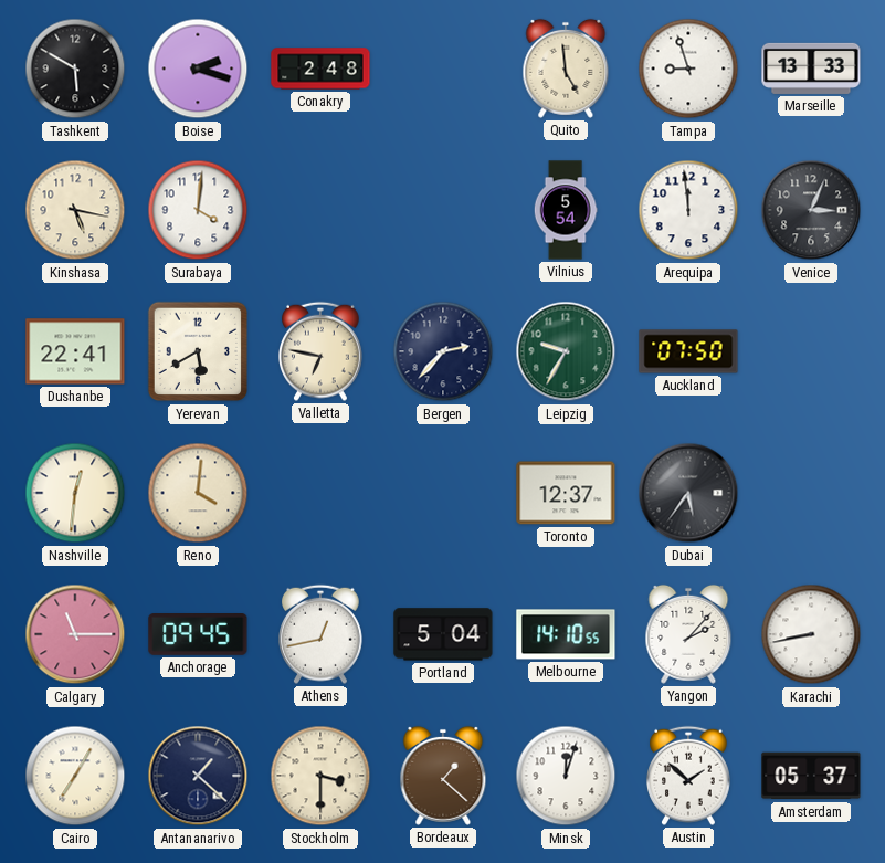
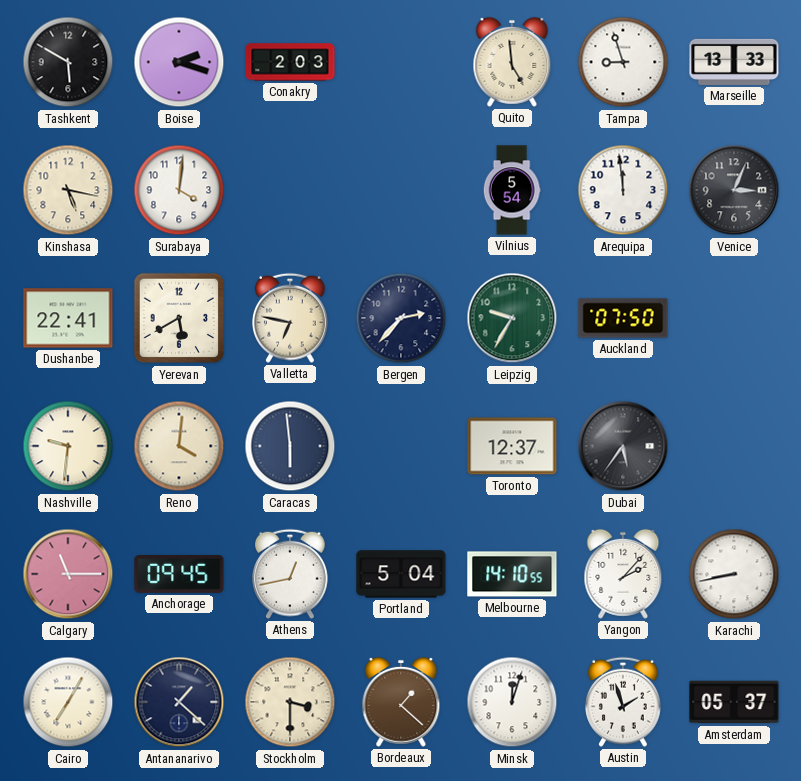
Conakry: 2:48 -> 2:03 (290, 62)
Nashville: 12:31 -> 9:31 (68, 446)
Caracas: none -> 5:59 (290, 446)
Austin: 1:52 -> 1:57 (624, 702)
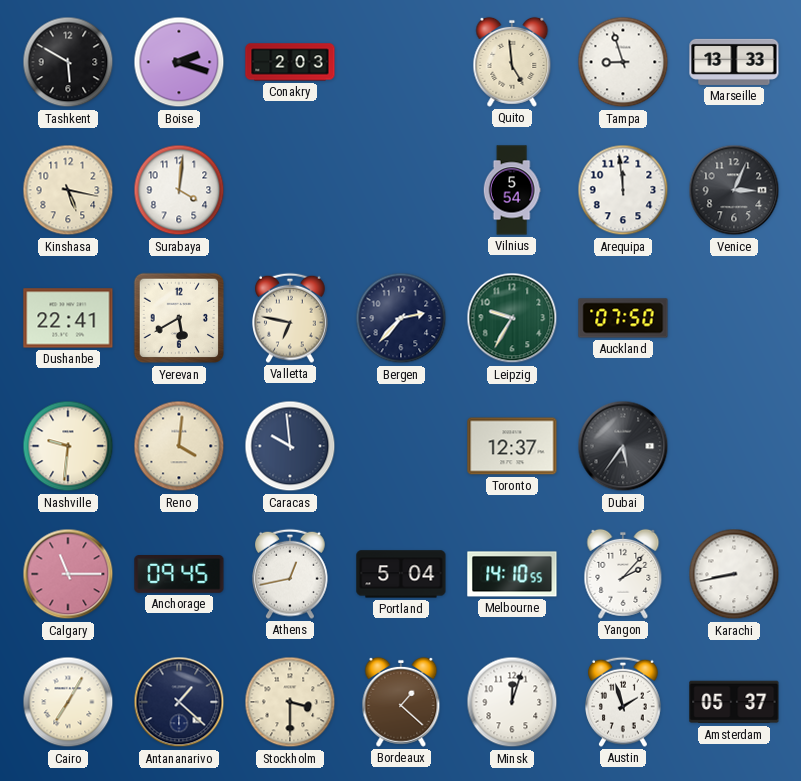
Caracas: 5:59 -> 9:59 (290, 446)
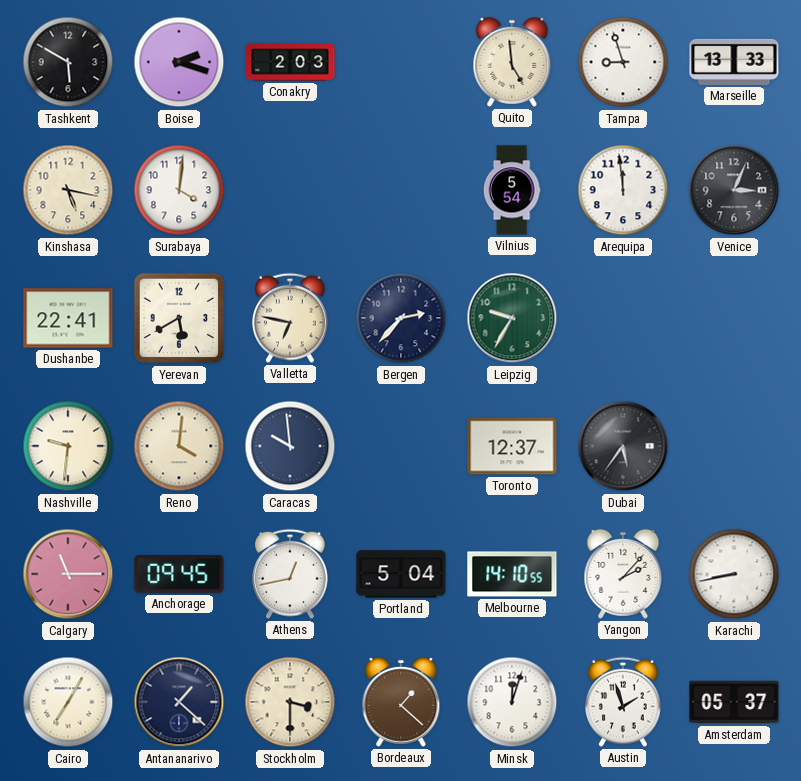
Auckland: 07:50 -> none (623, 318)
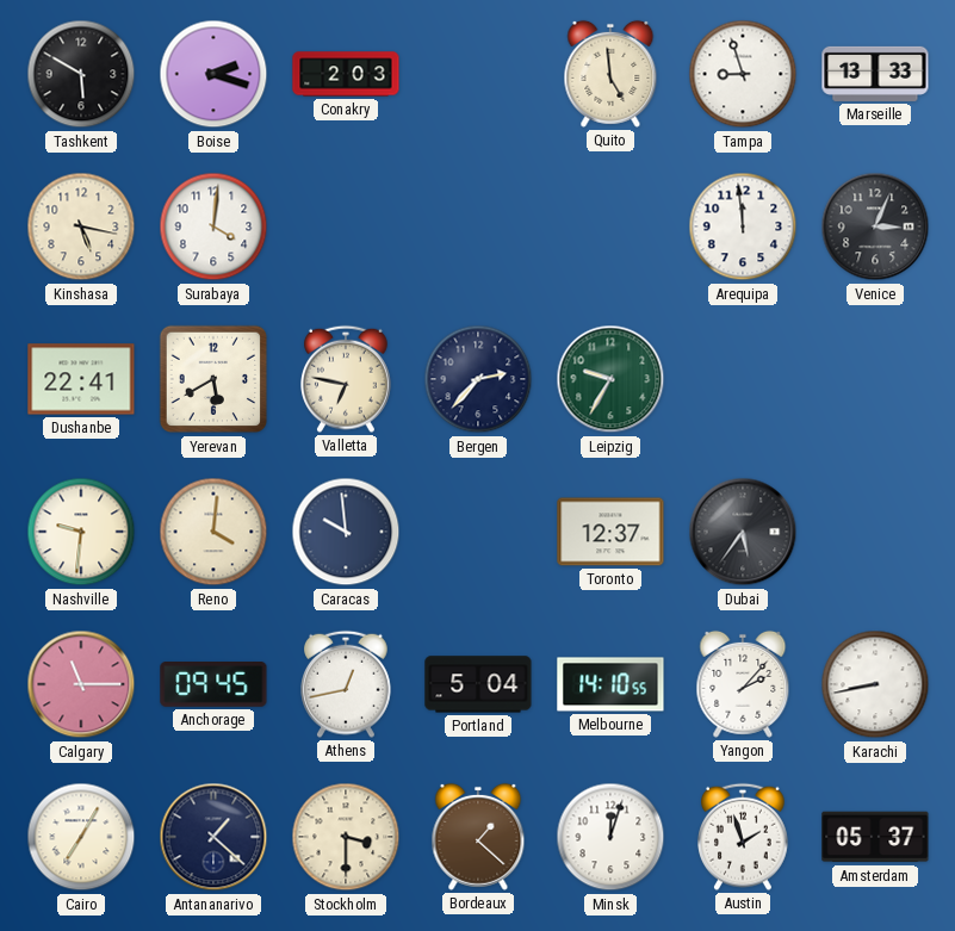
Vilnius: 5:54 -> none (512, 190)
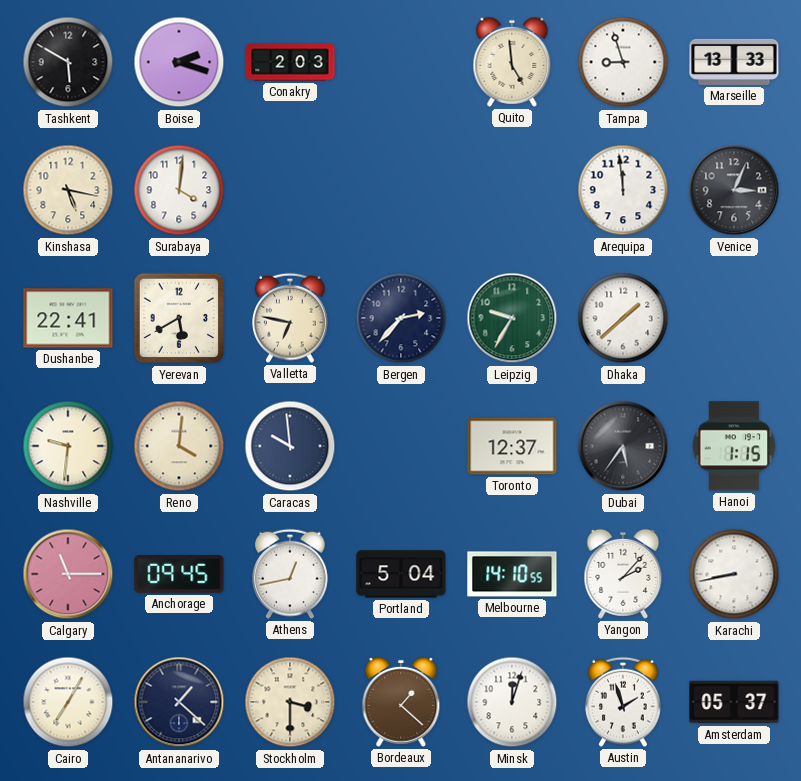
Dhaka: none -> 1:38 (623, 318)
Hanoi: none -> 1:15 (734, 446)
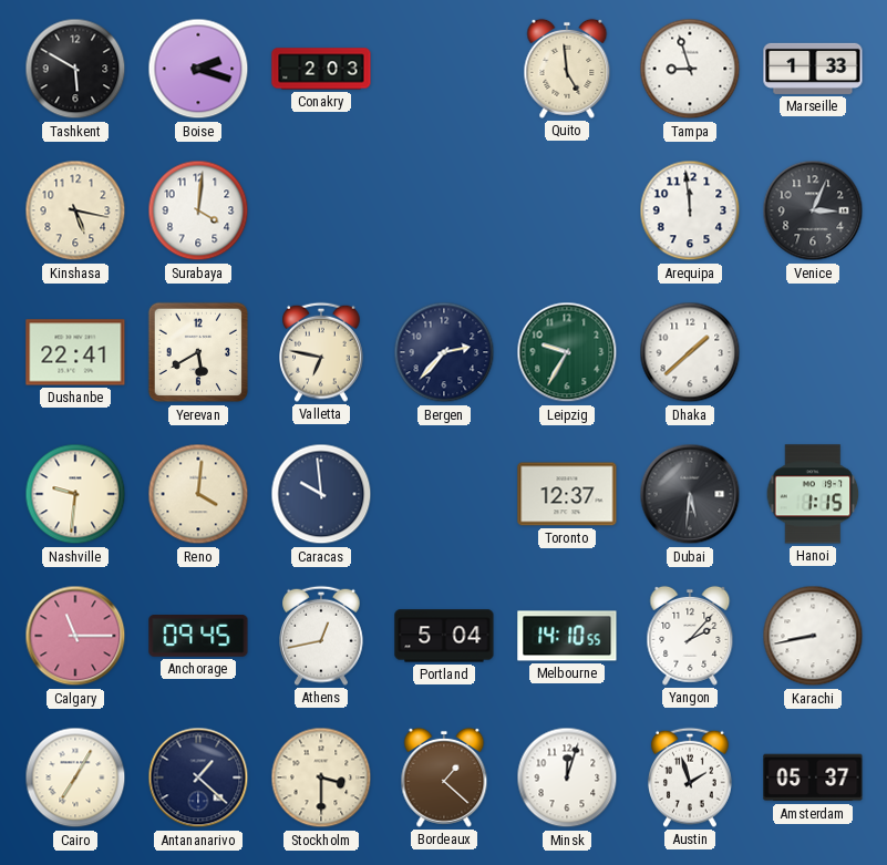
Marseille: 13:33 -> 1:33 (813, 69)
Dubai: 5:36 -> 5:31 (690, 494)
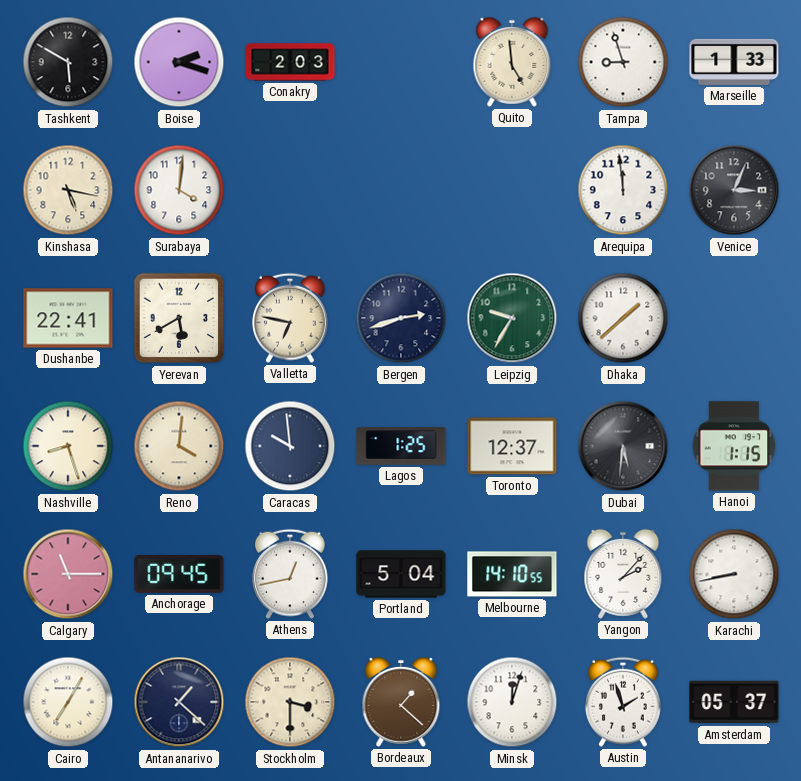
Bergen: 2:37 -> 2:42 (401, 318)
Nashville: 9:31 -> 8:27 (68, 446)
Lagos: none -> 1:25 (401, 446)
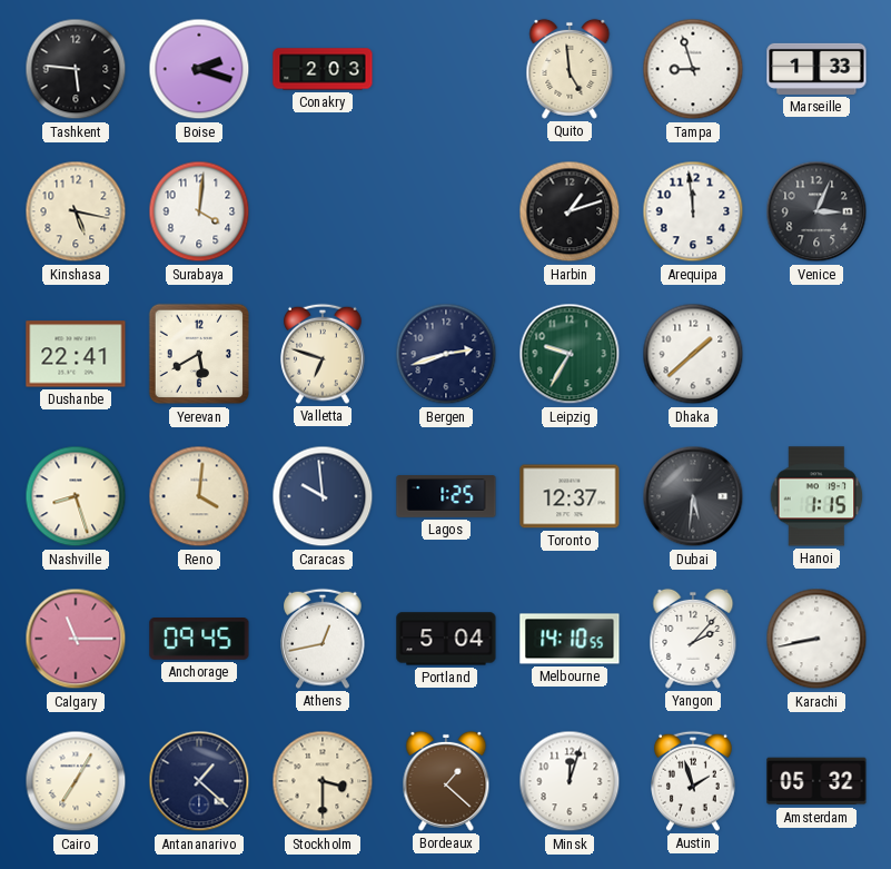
Tashkent: 5:50 -> 5:46 (76, 69)
Harbin: none -> 1:12 (570, 211)
Valletta: 6:47 -> 6:48 (324, 354)
Amsterdam: 05:37 -> 05:32 (816, 781)
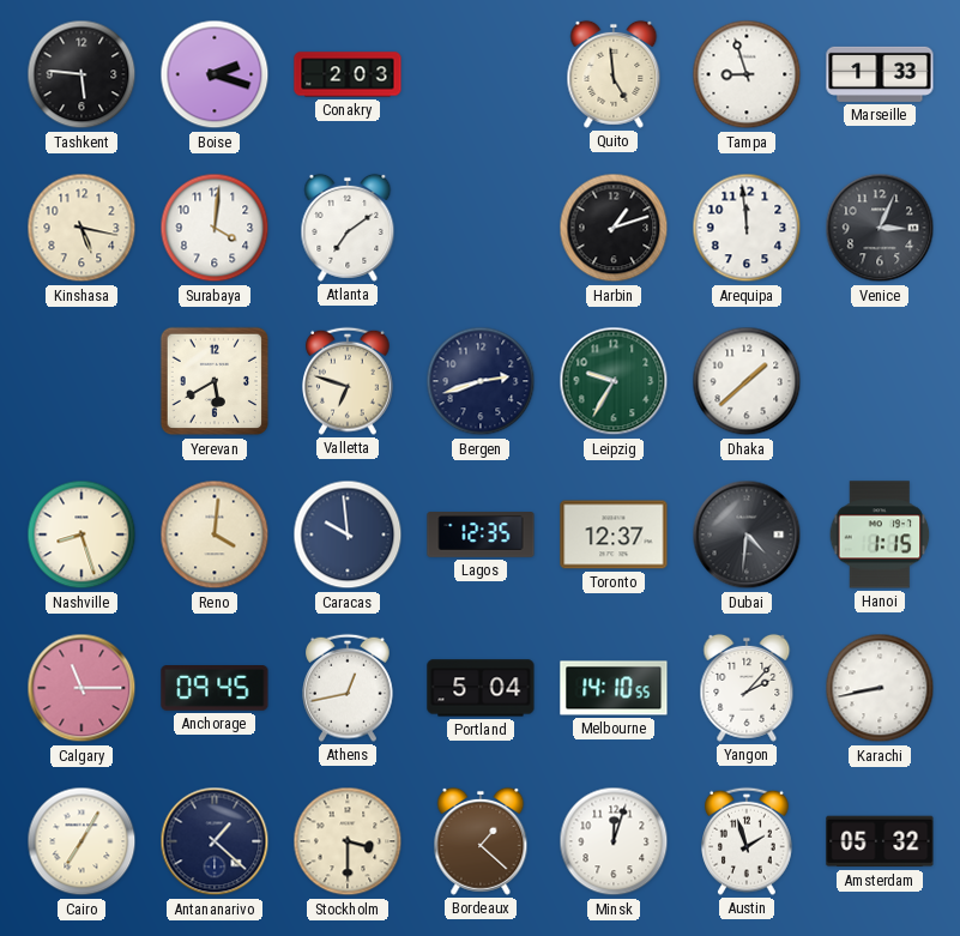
Atlanta: none -> 7:09 (348, 228)
Dushanbe: 22:41 -> none (76, 354)
Lagos: 1:25 -> 12:35 (481, 535)
Dubai: 5:31 -> 4:31 (747, 535)
